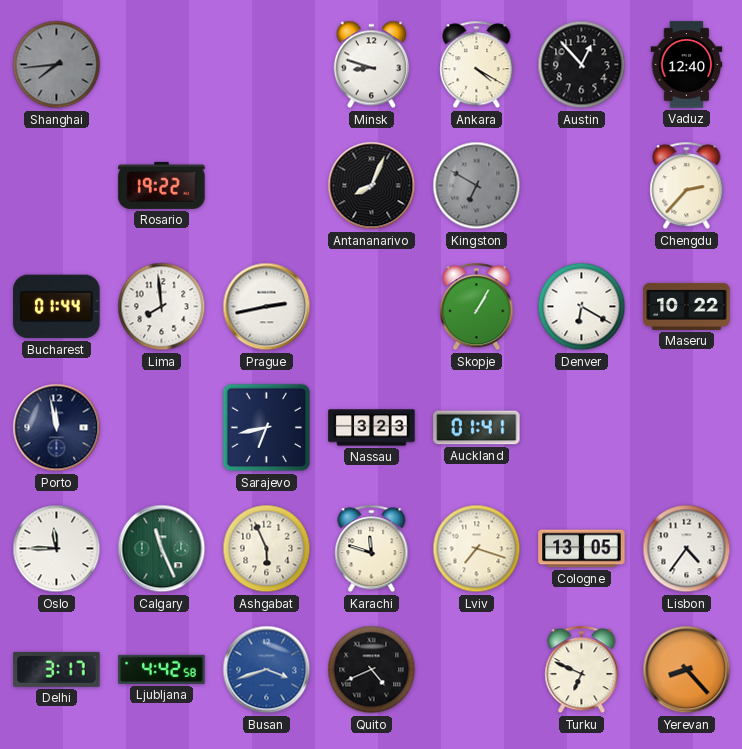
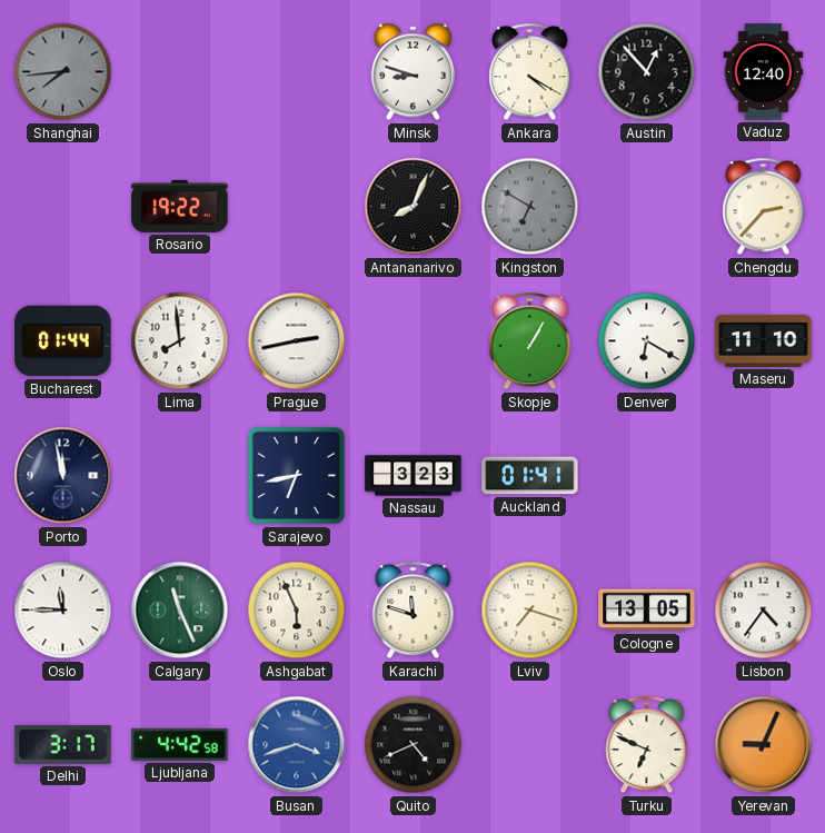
Maseru: 10:22 -> 11:10 (764, 340)
Yerevan: 8:23 -> 9:04 (764, 745)
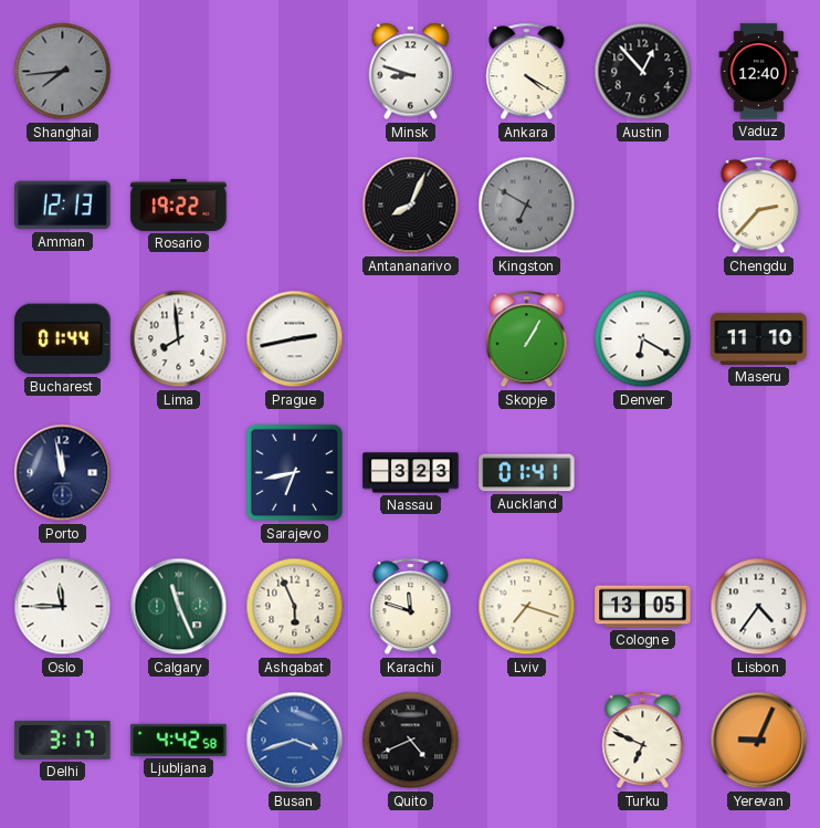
Amman: none -> 12:13 (63, 206)
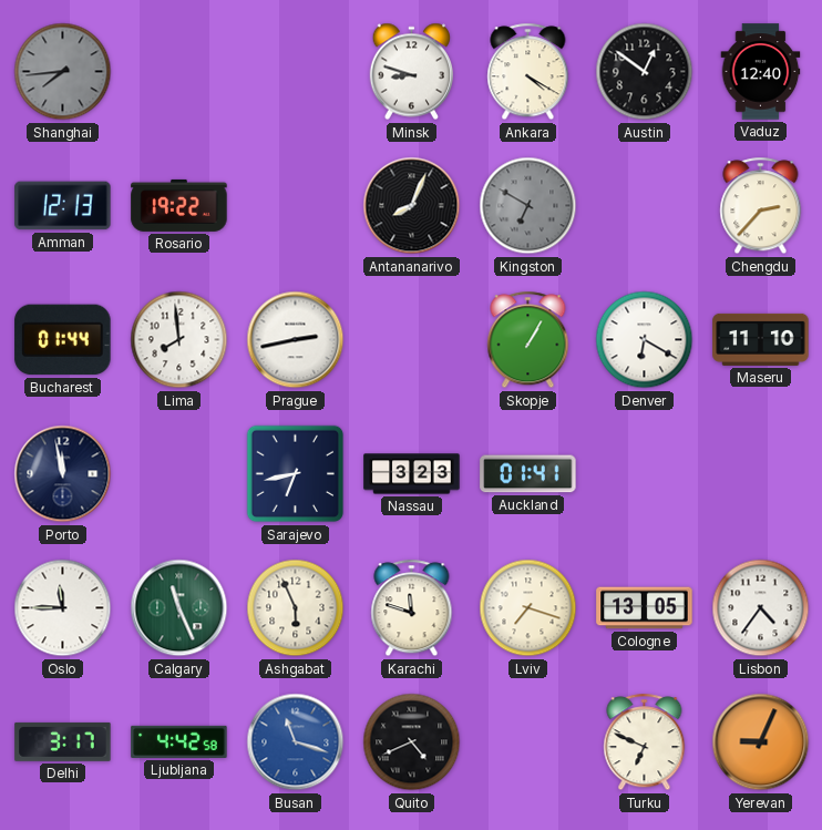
Austin: 12:53 -> 12:51 (645, 72)
Busan: 3:42 -> 11:18 (296, 742)
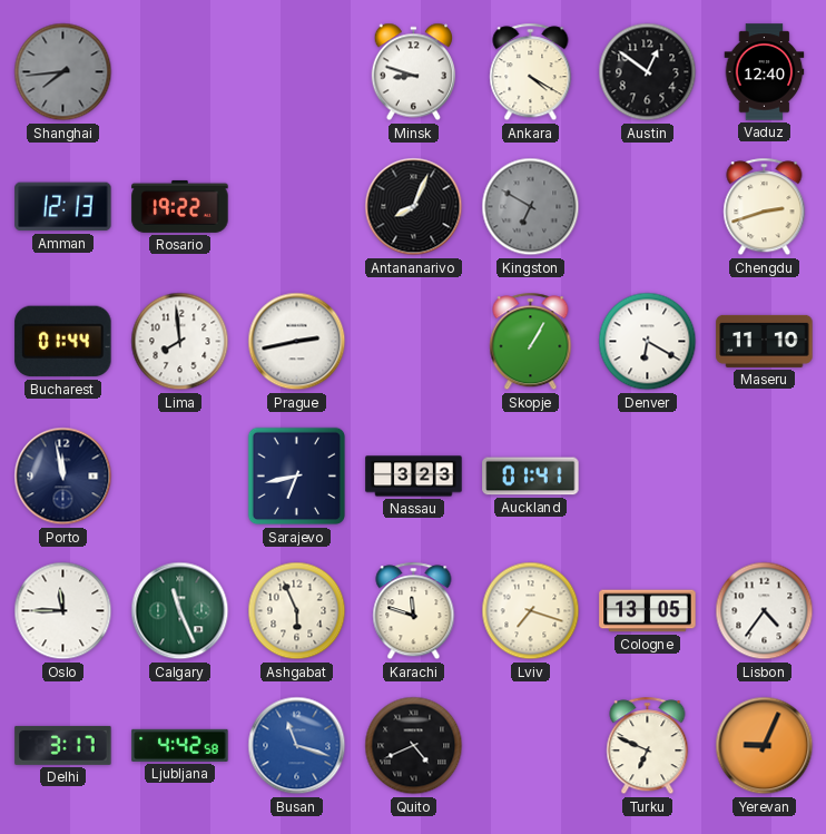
Chengdu: 2:37 -> 2:42 (765, 207)
